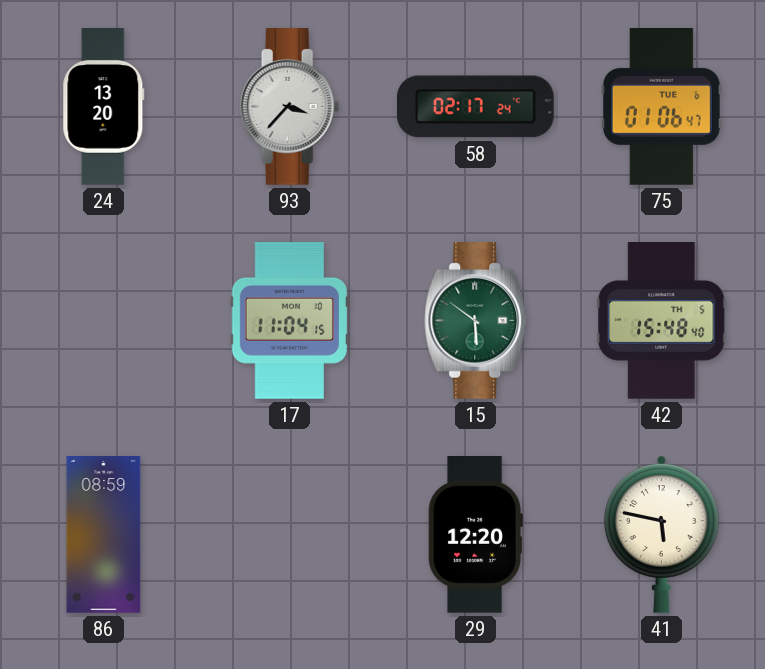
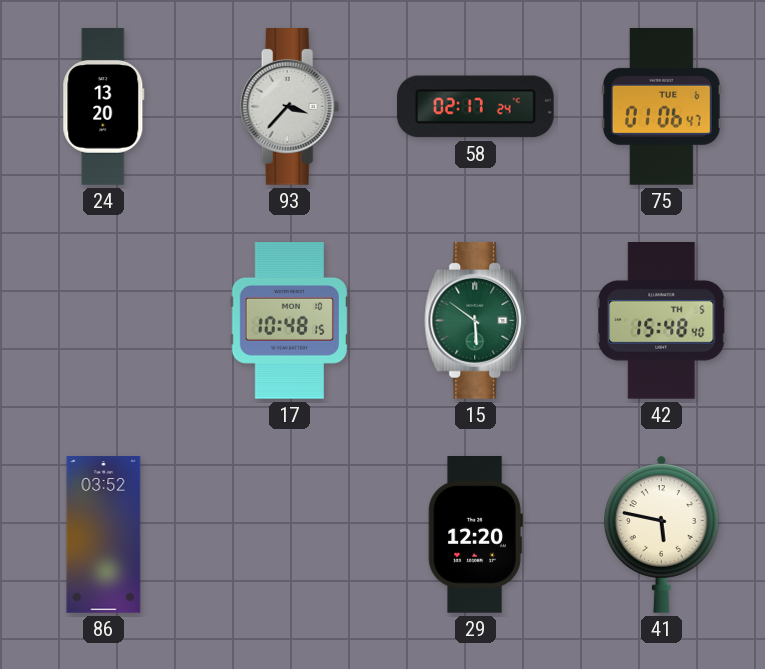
17: 11:04 -> 10:48 (289, 321)
86: 08:59 -> 03:52 (104, 535)
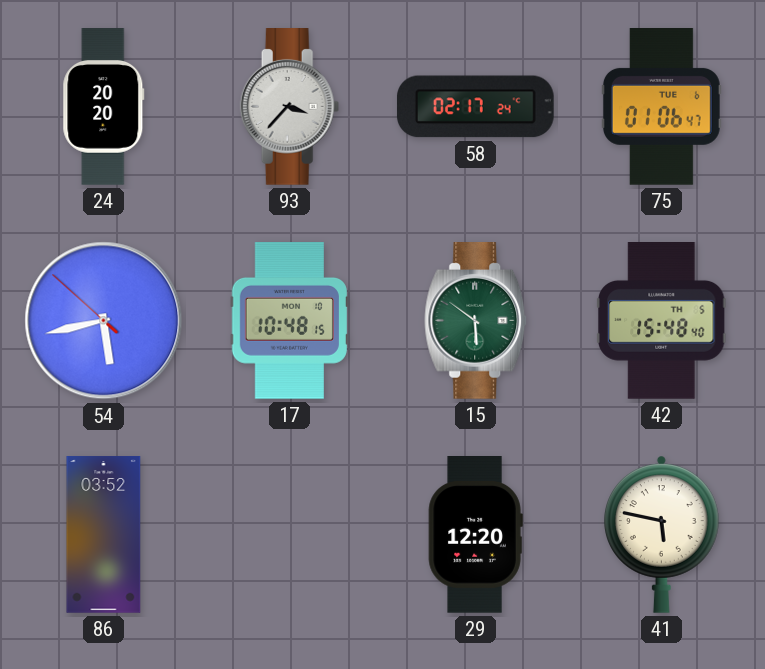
24: 13:20 -> 20:20 (104, 107)
54: none -> 5:42 (104, 321)
